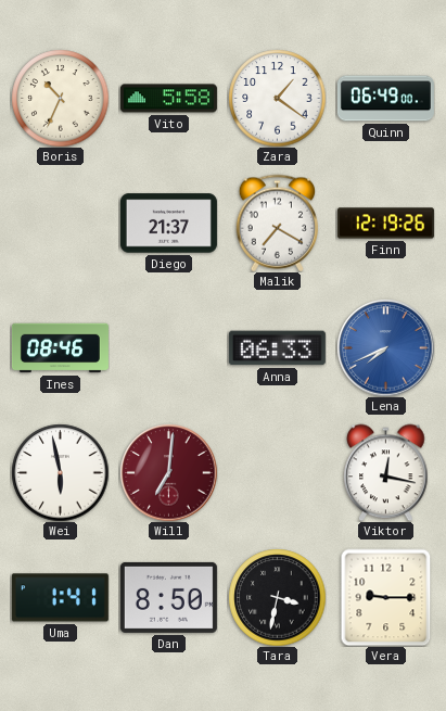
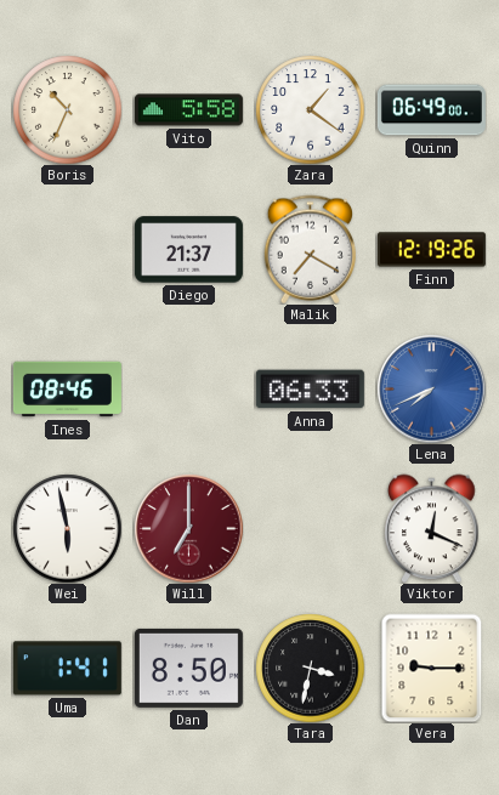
Will: 7:01 -> 7:00 (188, 528)
Viktor: 12:17 -> 12:19 (432, 528)
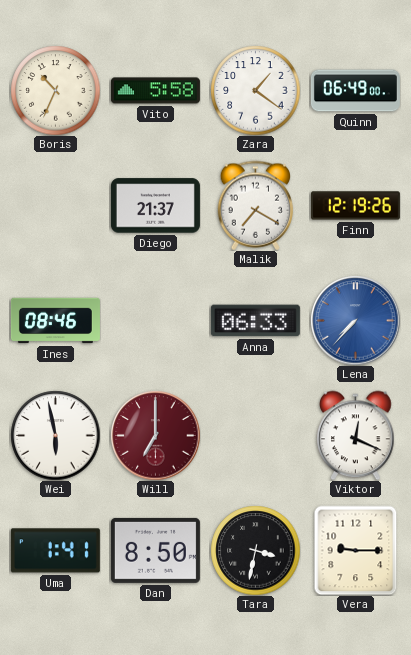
Lena: 7:41 -> 7:37 (355, 320)
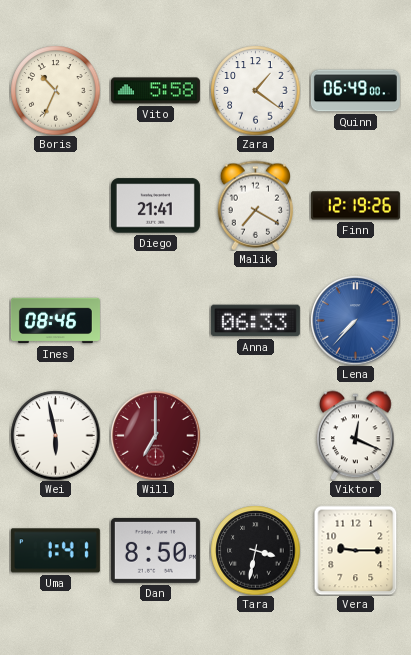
Diego: 21:37 -> 21:41 (155, 206)
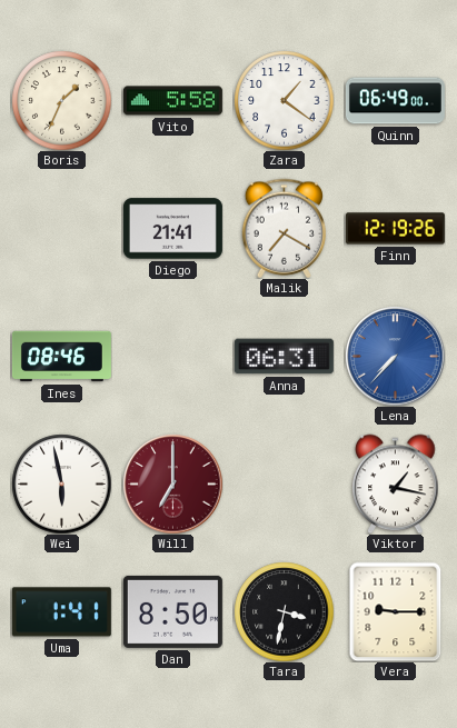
Boris: 10:34 -> 1:34 (61, 100)
Anna: 06:33 -> 06:31 (284, 357)
Viktor: 12:19 -> 1:17 (396, 483)
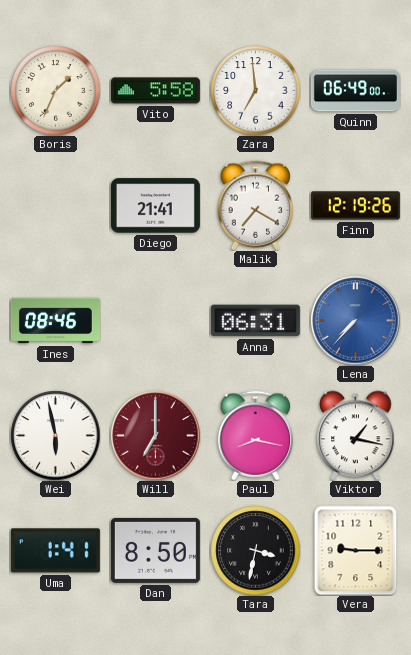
Zara: 1:21 -> 6:59 (255, 90)
Paul: none -> 8:17 (255, 435)
